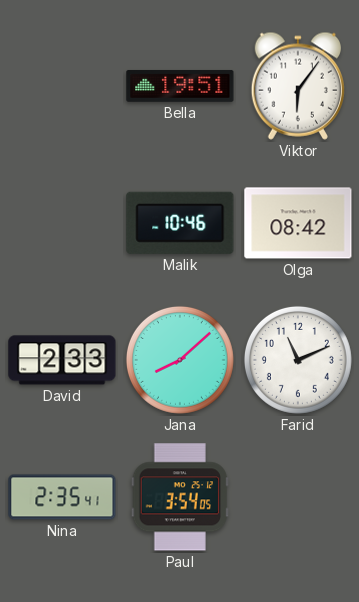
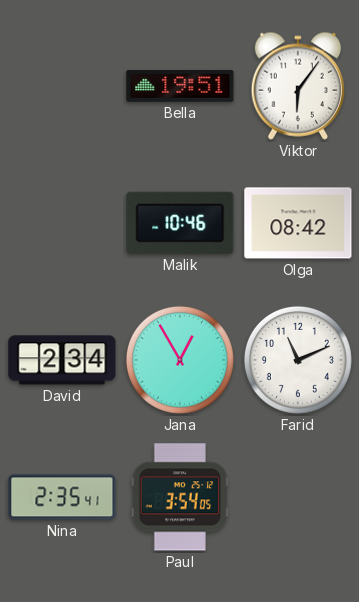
David: 2:33 -> 2:34 (62, 360)
Jana: 8:08 -> 12:55 (180, 360)
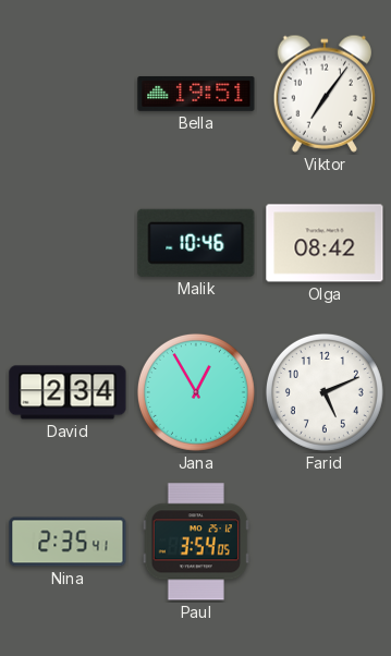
Viktor: 6:06 -> 7:06 (323, 94)
Farid: 11:11 -> 5:11 (325, 392)
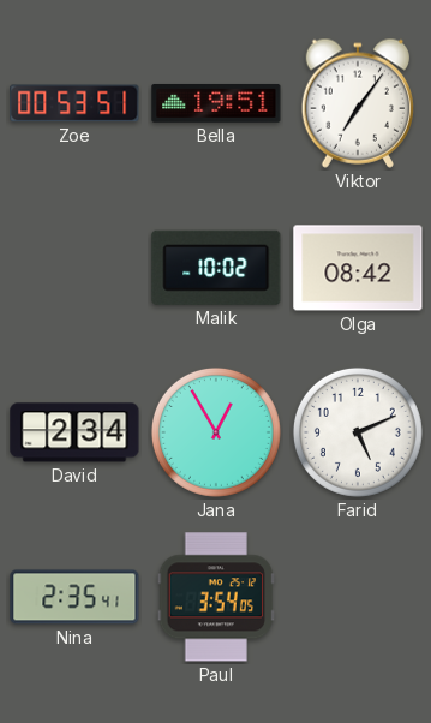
Zoe: none -> 00:53 (74, 103)
Malik: 10:46 -> 10:02 (216, 268)
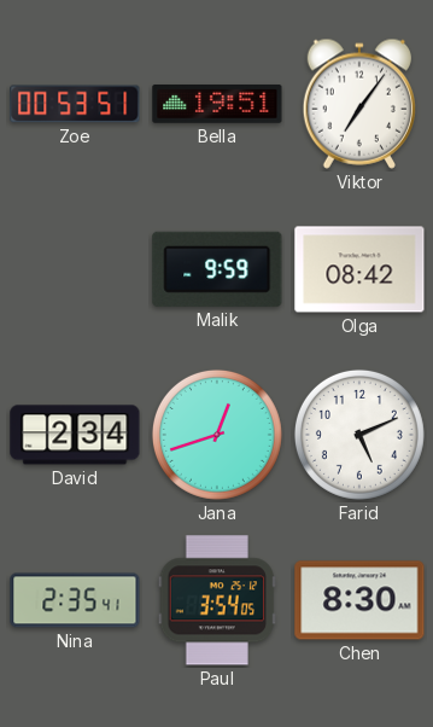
Malik: 10:02 -> 9:59 (217, 269)
Jana: 12:55 -> 12:42 (217, 435)
Chen: none -> 8:30 (359, 600)
